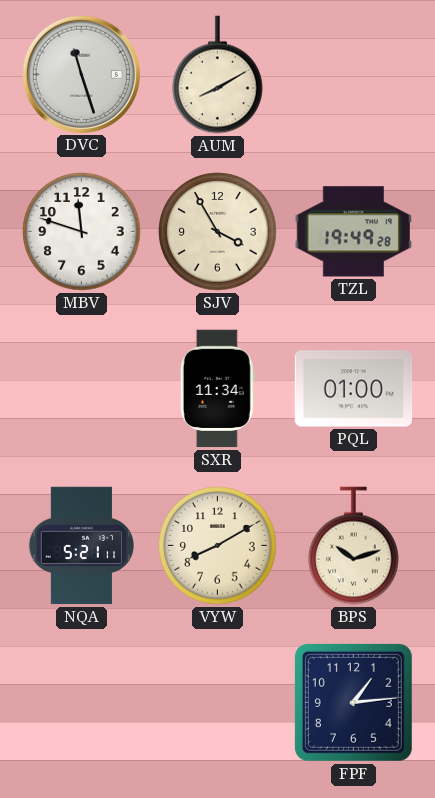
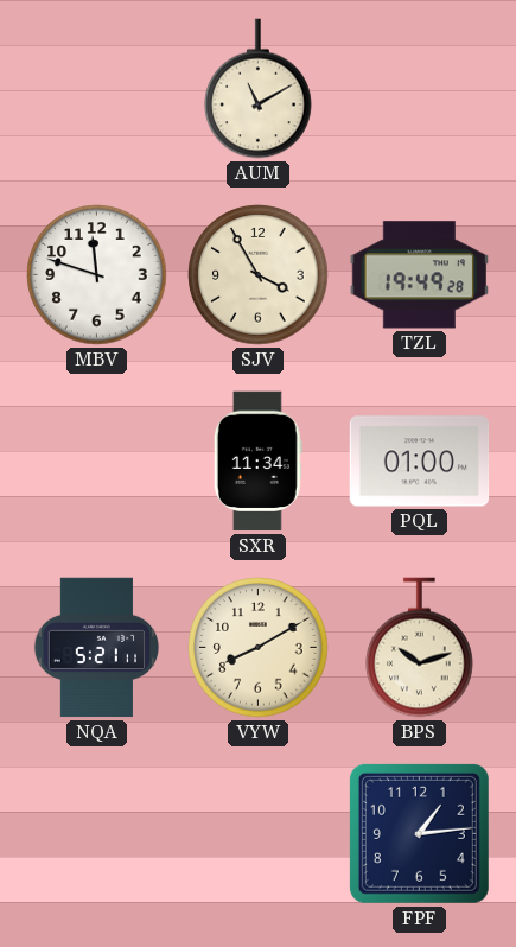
DVC: 11:27 -> none (81, 74)
AUM: 8:10 -> 11:10 (259, 89)
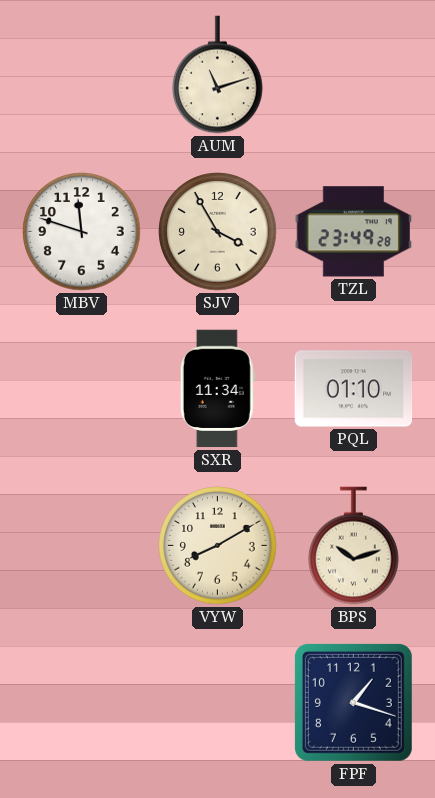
AUM: 11:10 -> 11:12 (218, 75)
TZL: 19:49 -> 23:49 (353, 232)
PQL: 01:00 -> 01:10 (354, 389)
NQA: 5:21 -> none (97, 648)
FPF: 1:14 -> 1:18 (353, 702)
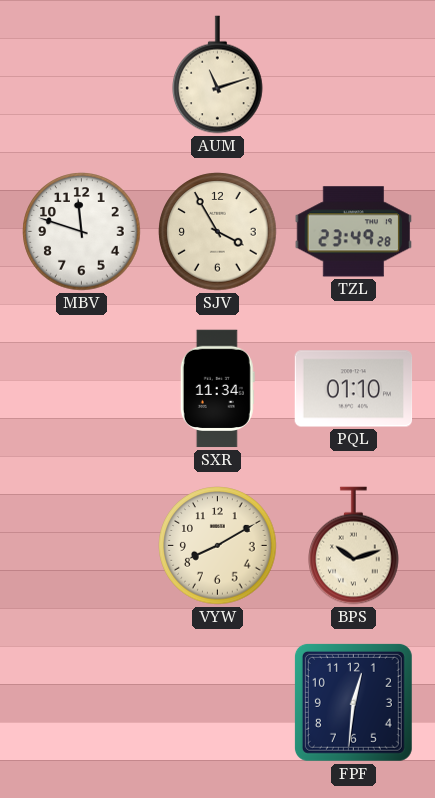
FPF: 1:18 -> 12:31 (353, 702)
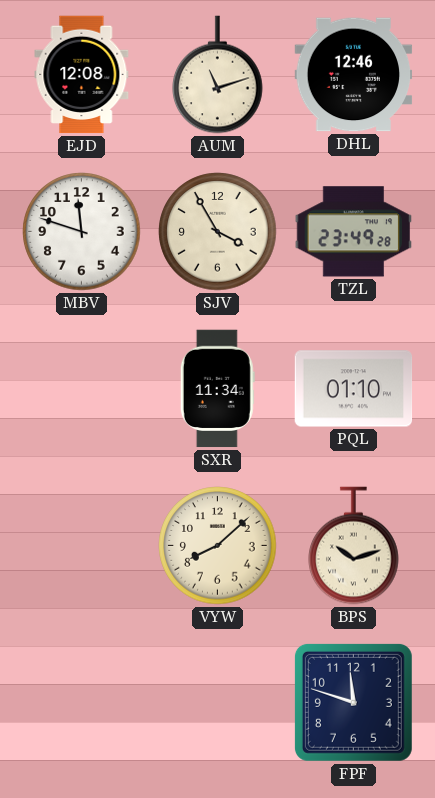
EJD: none -> 12:08 (82, 75)
DHL: none -> 12:46 (354, 75)
VYW: 8:10 -> 8:08 (218, 546)
FPF: 12:31 -> 11:48 (353, 702)
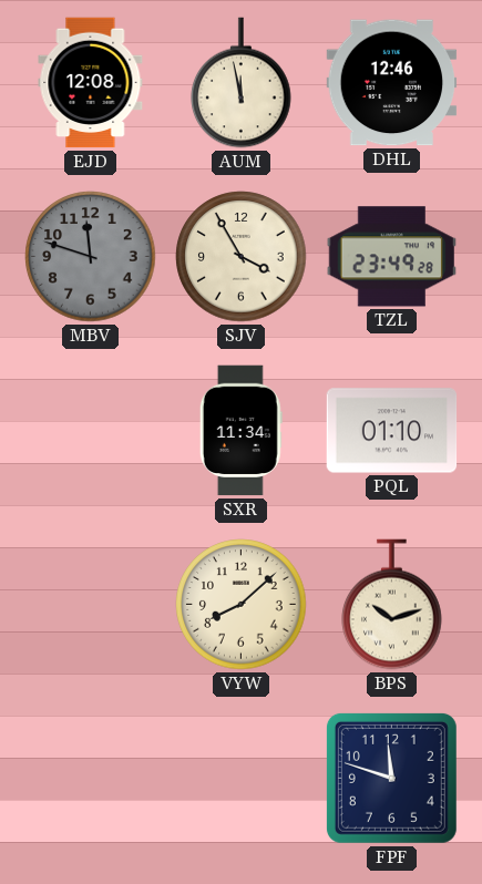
AUM: 11:12 -> 11:58 (242, 83)
MBV dial: white -> grey (91, 257)
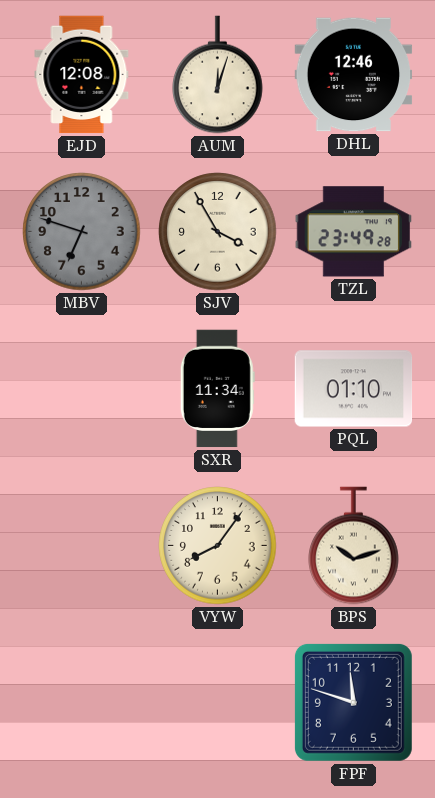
AUM: 11:58 -> 12:03 (218, 75)
MBV: 11:48 -> 6:48 (82, 232)
VYW: 8:08 -> 8:06 (218, 546)
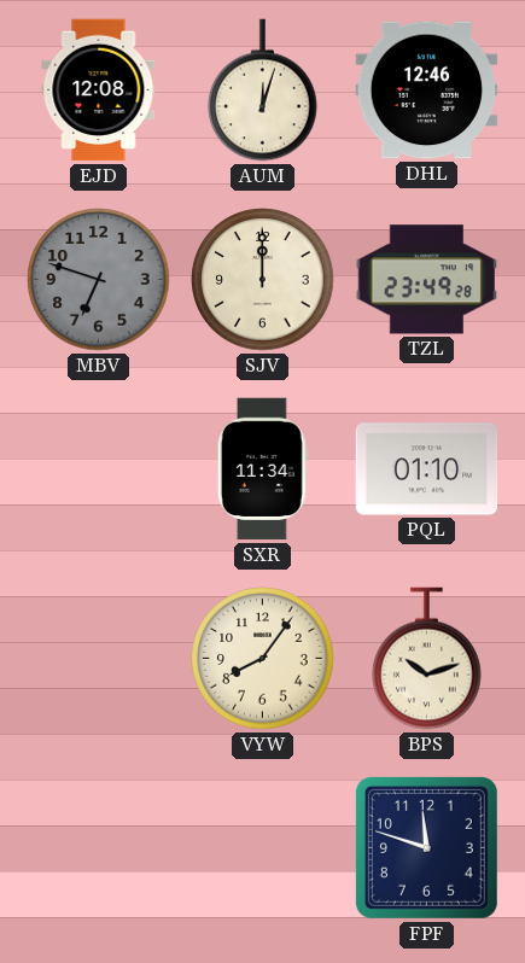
SJV: 3:55 -> 12:00 (263, 280)
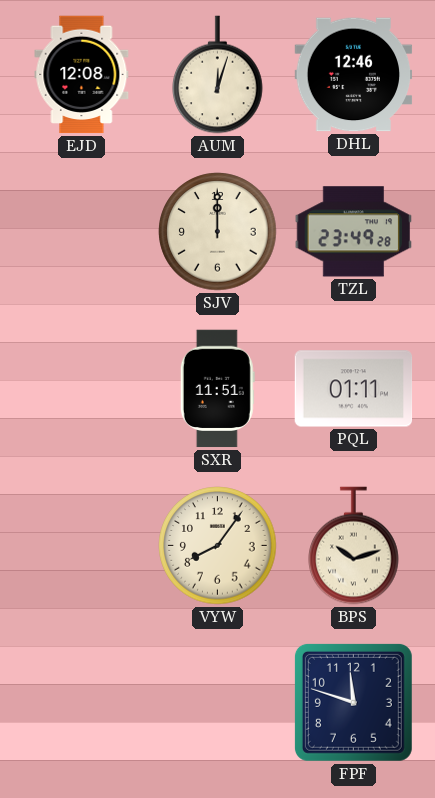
MBV: 6:48 -> none (99, 280)
SXR: 11:34 -> 11:51 (217, 389)
PQL: 01:10 -> 01:11 (354, 389)
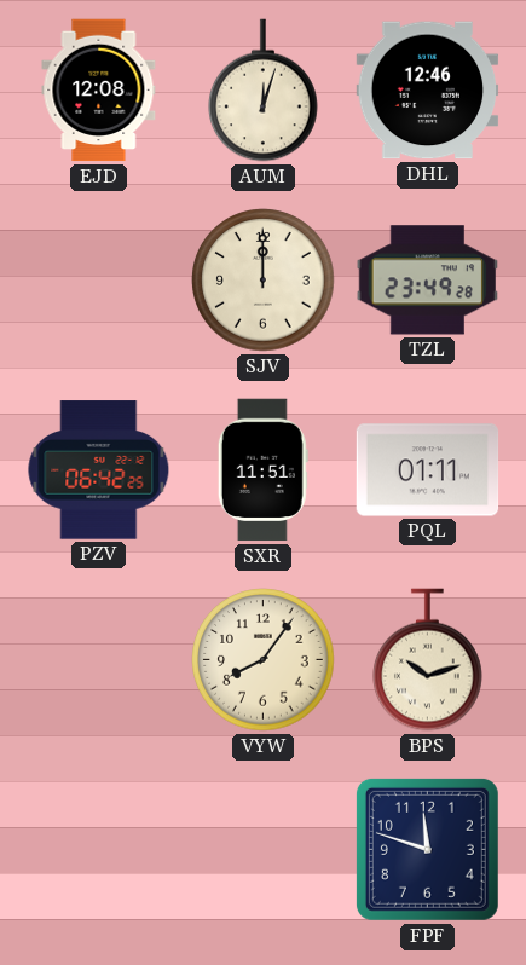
PZV: none -> 06:42 (99, 470)
